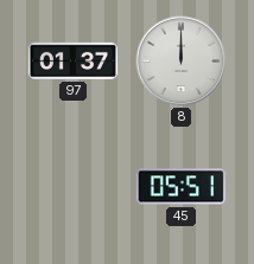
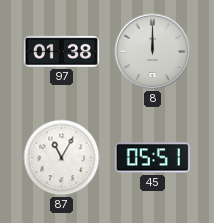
97: 01:37 -> 01:38 (61, 51)
87: none -> 11:05 (62, 158)
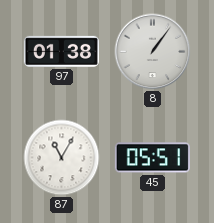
8: 12:00 -> 1:06 (153, 52)
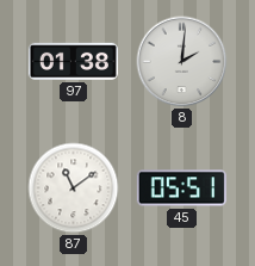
8: 1:06 -> 2:01 (182, 62)
87: 11:05 -> 11:09 (74, 188)
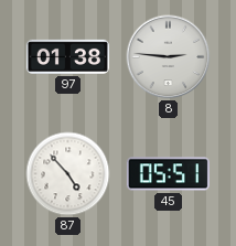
8: 2:01 -> 2:46 (169, 57)
87: 11:09 -> 4:53 (68, 174)
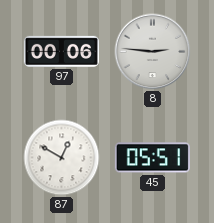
97: 01:38 -> 00:06 (61, 51)
87: 4:53 -> 12:50 (62, 158)
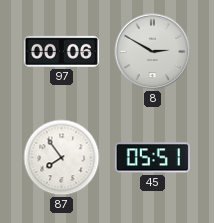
8: 2:46 -> 2:50 (153, 52)
87: 12:50 -> 7:54 (62, 158)
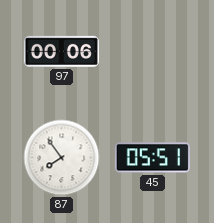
8: 2:50 -> none (153, 52)
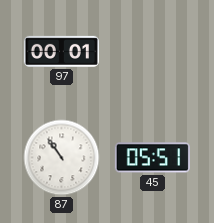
97: 00:06 -> 00:01 (61, 51)
87: 7:54 -> 10:54 (62, 158)
